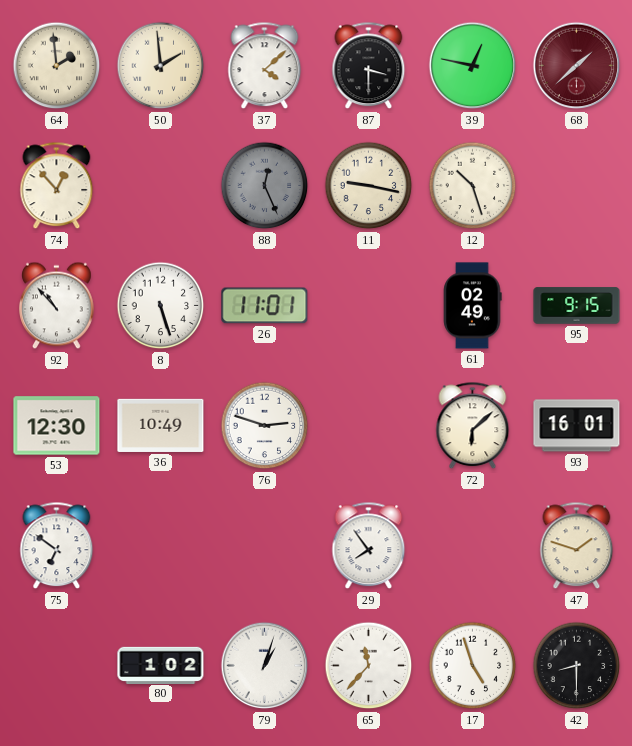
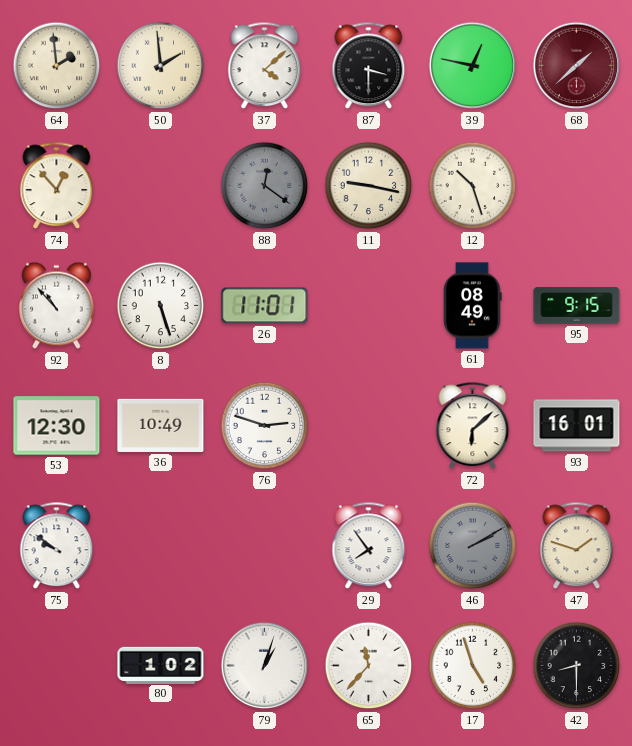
88: 12:26 -> 12:21 (265, 186)
61: 02:49 -> 08:49 (473, 306)
75: 6:51 -> 9:51 (57, 546)
46: none -> 2:10 (473, 546)
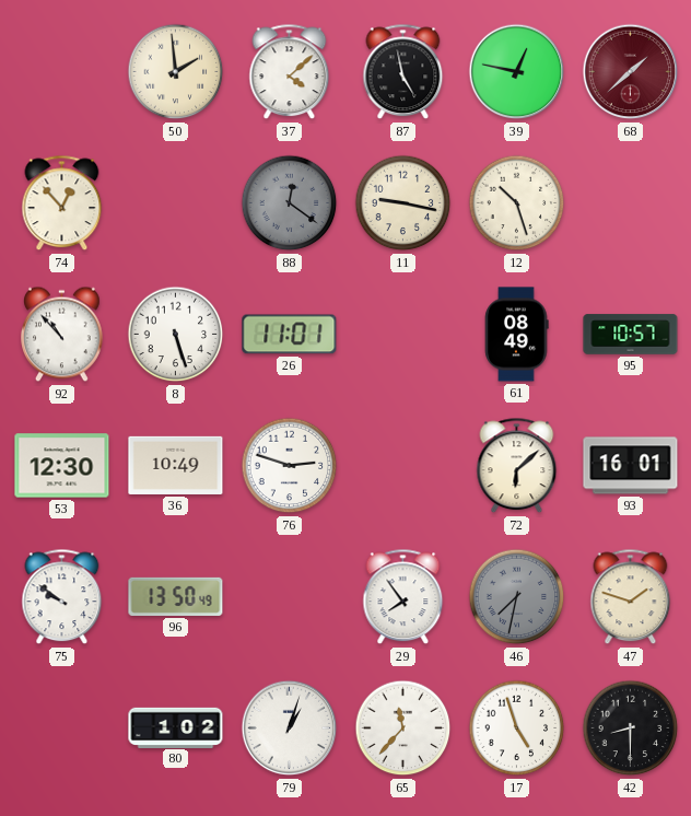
64: 1:59 -> none (57, 66)
87: 3:30 -> 4:58 (403, 72)
95: 9:15 -> 10:57 (631, 335)
96: none -> 13:50 (176, 596)
46: 2:10 -> 7:32 (517, 597)
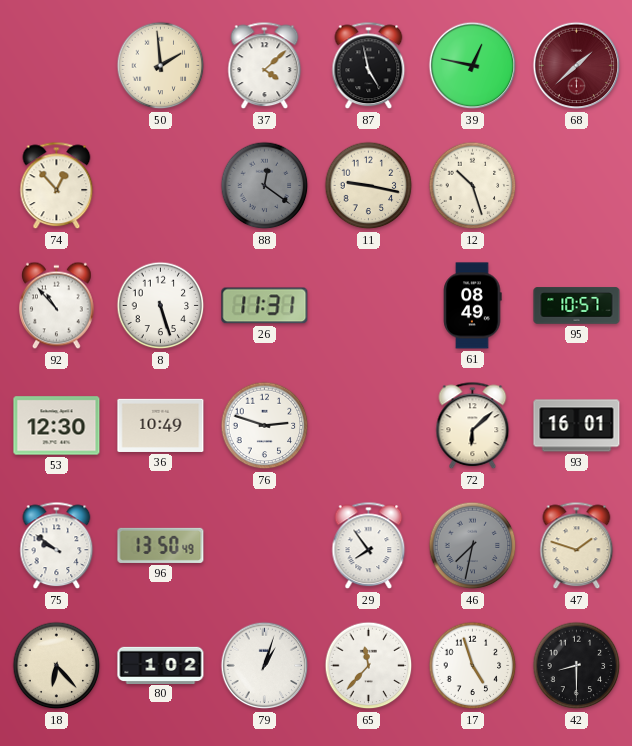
26: 11:01 -> 11:31 (265, 306)
18: none -> 6:23 (57, 666)
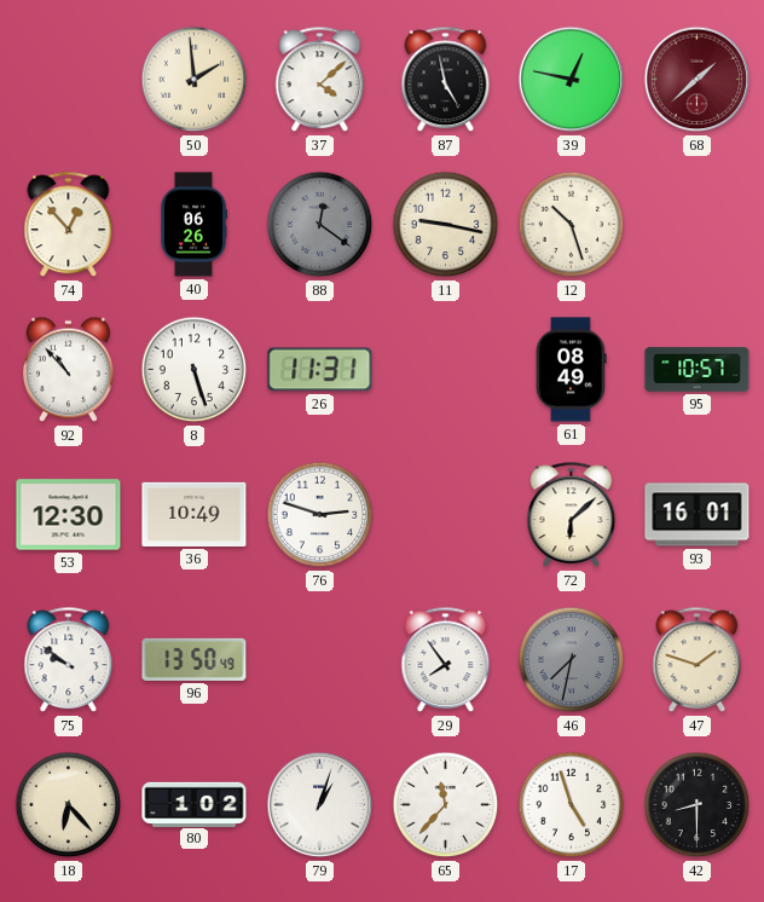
40: none -> 06:26 (193, 225)
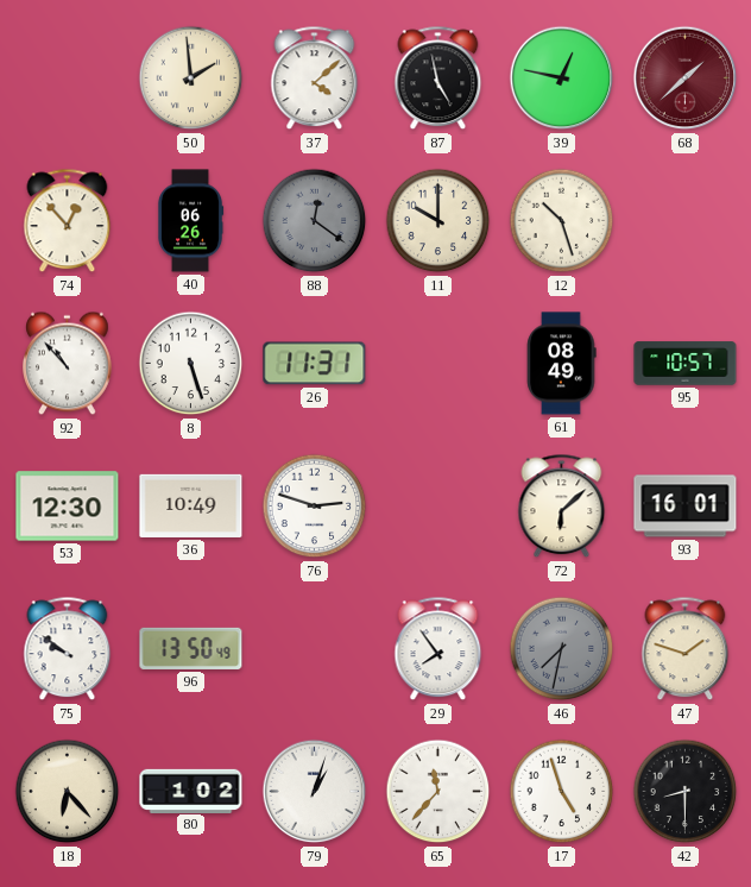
11: 9:17 -> 10:00 (438, 221)
